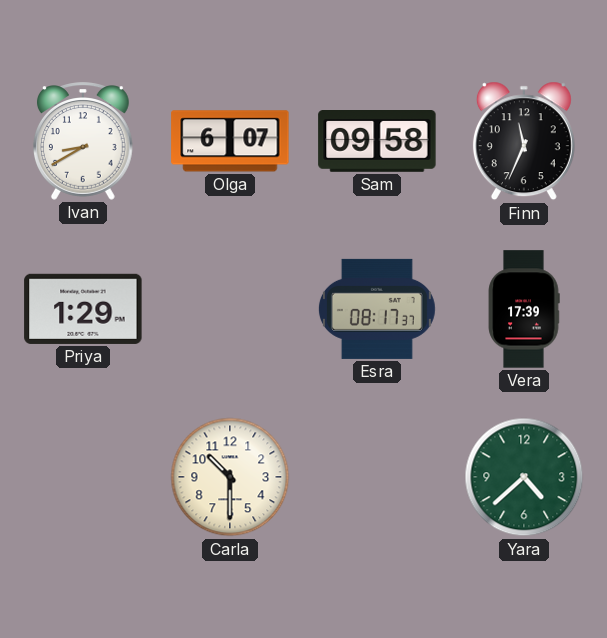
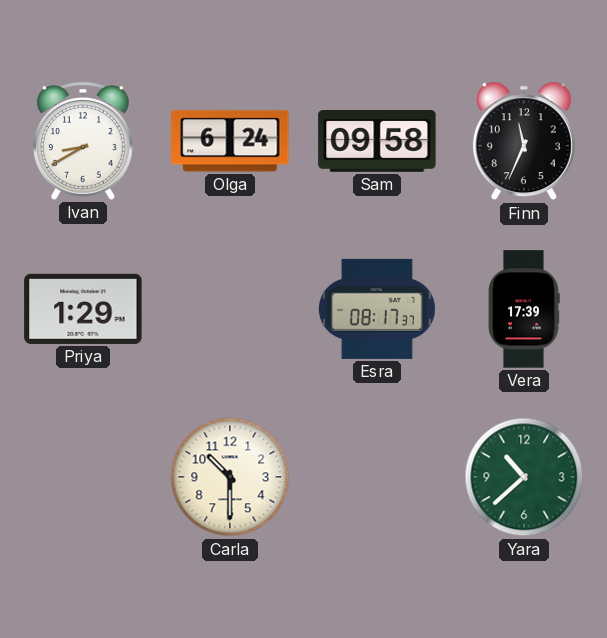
Olga: 6:07 -> 6:24 (230, 141)
Yara: 4:38 -> 10:38 (524, 477)
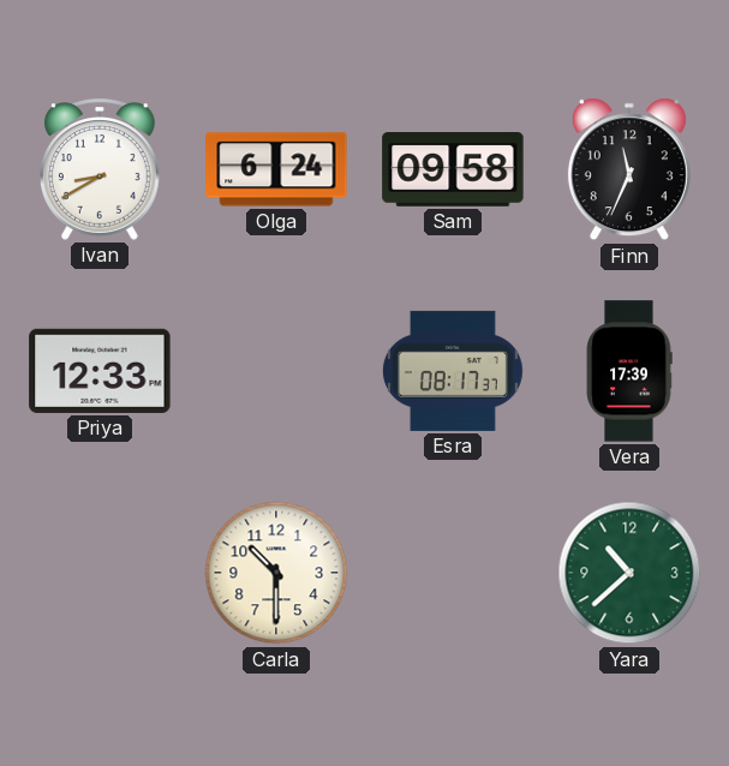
Priya: 1:29 -> 12:33 (100, 371)
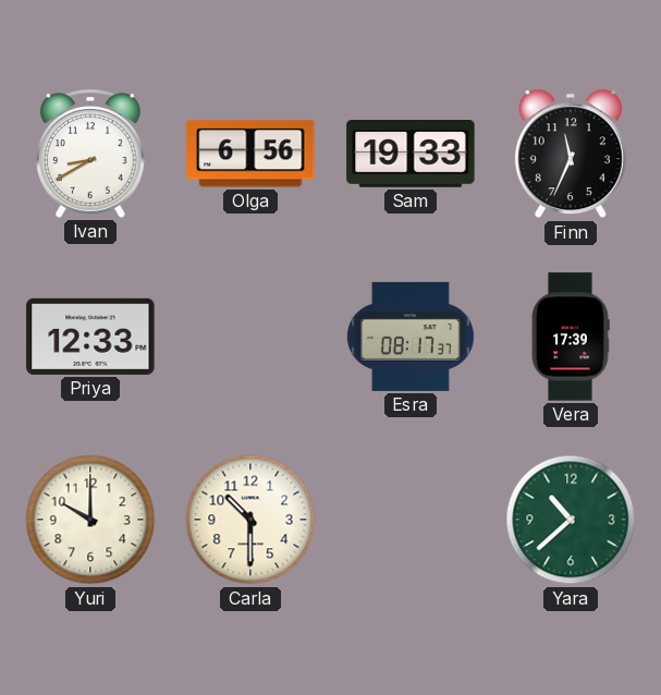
Olga: 6:24 -> 6:56 (250, 154)
Sam: 09:58 -> 19:33 (411, 155)
Yuri: none -> 10:00 (90, 520)
